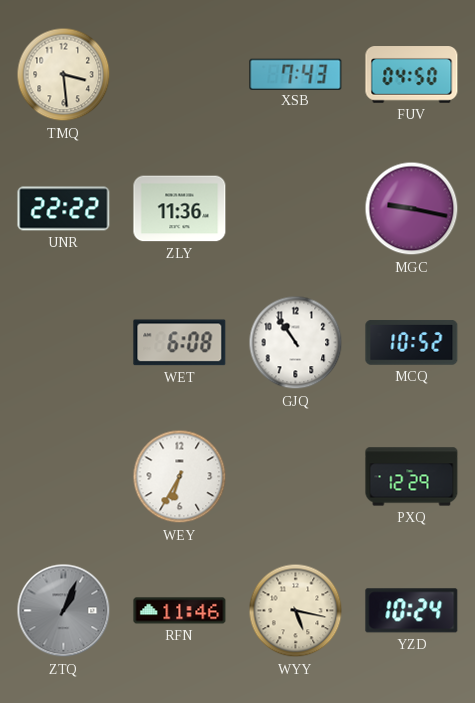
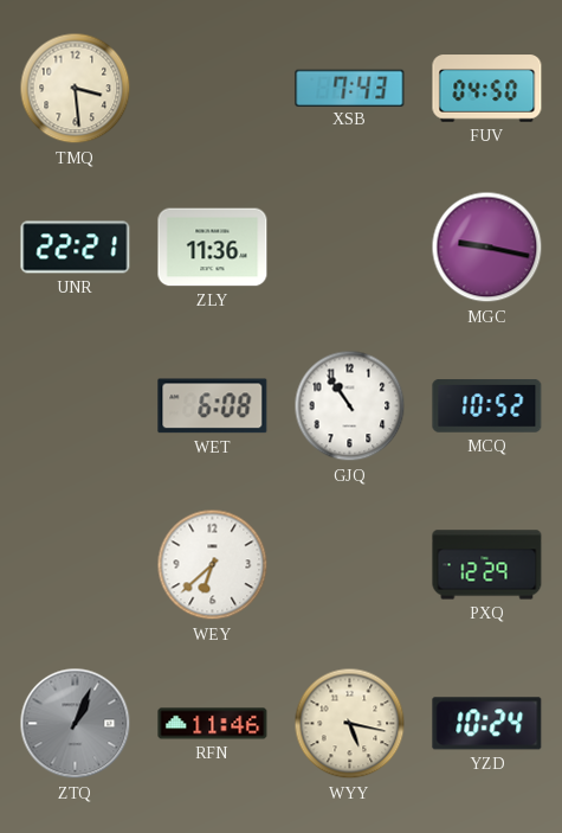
UNR: 22:22 -> 22:21 (76, 248)
WEY: 6:35 -> 6:38 (213, 565)
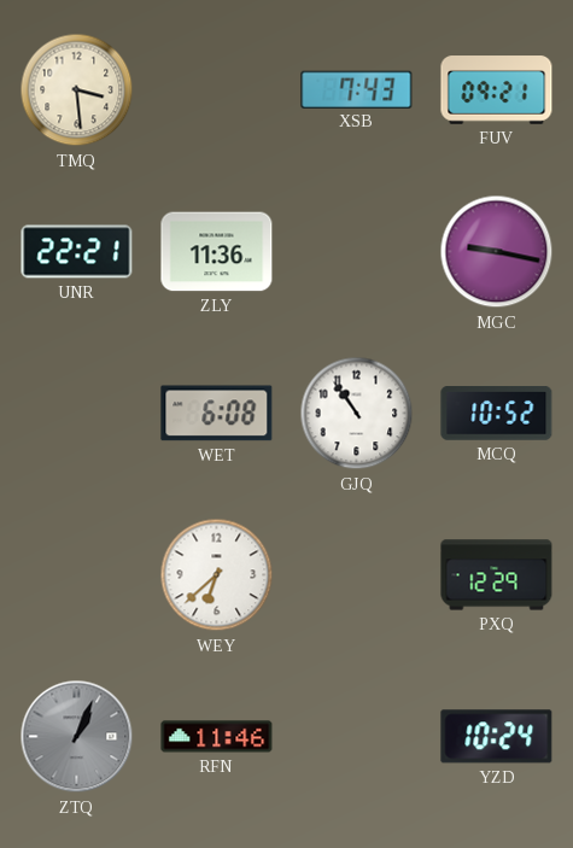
FUV: 04:50 -> 09:21 (497, 90)
WYY: 5:17 -> none (350, 724)
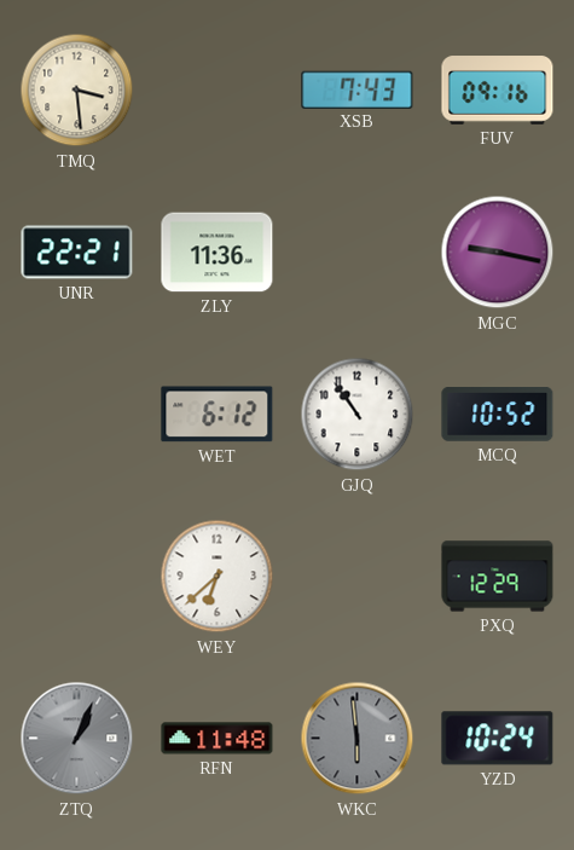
FUV: 09:21 -> 09:16 (498, 91)
WET: 6:08 -> 6:12 (218, 415)
RFN: 11:46 -> 11:48 (218, 739)
WKC: none -> 5:59 (358, 739)
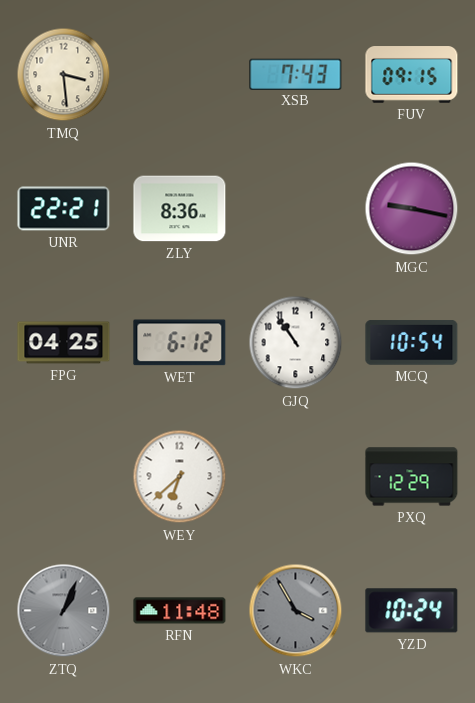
FUV: 09:16 -> 09:15 (412, 75)
ZLY: 11:36 -> 8:36 (180, 209)
FPG: none -> 04:25 (64, 343)
MCQ: 10:52 -> 10:54 (412, 343)
WKC: 5:59 -> 3:55 (296, 611)
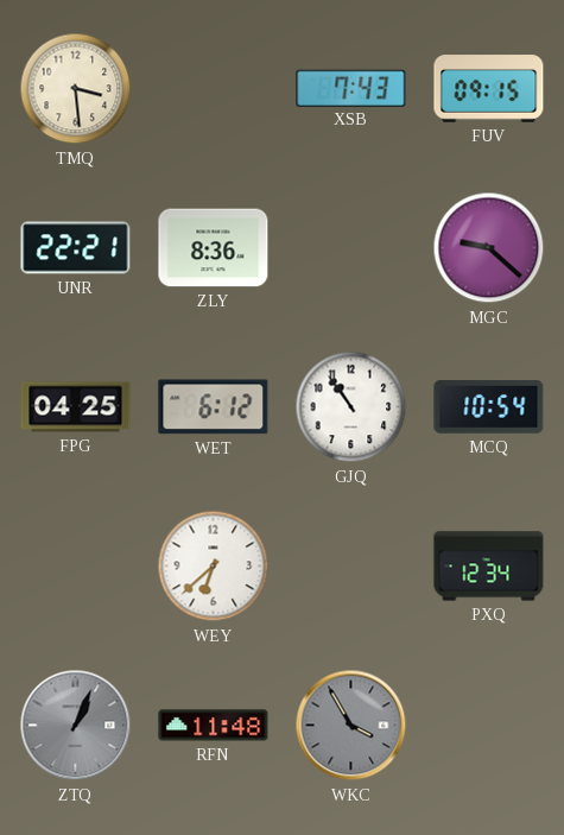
MGC: 9:17 -> 9:22 (489, 248)
PXQ: 12:29 -> 12:34 (489, 567)
YZD: 10:24 -> none (412, 611)
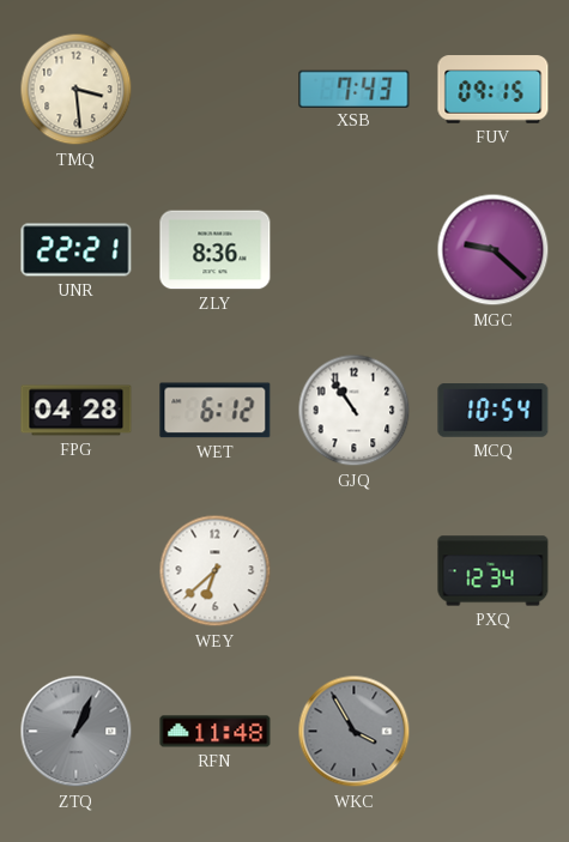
FPG: 04:25 -> 04:28 (77, 411)
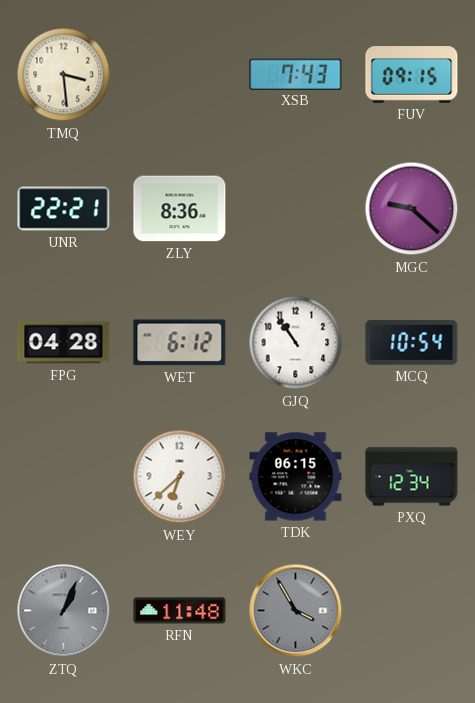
TDK: none -> 06:15 (296, 477)
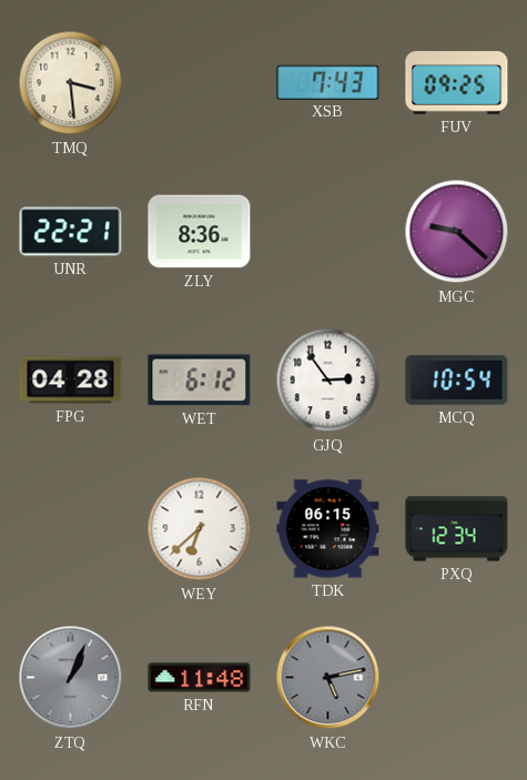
FUV: 09:15 -> 09:25 (457, 83)
GJQ: 10:54 -> 2:54 (328, 381)
WKC: 3:55 -> 5:13 (328, 678)
